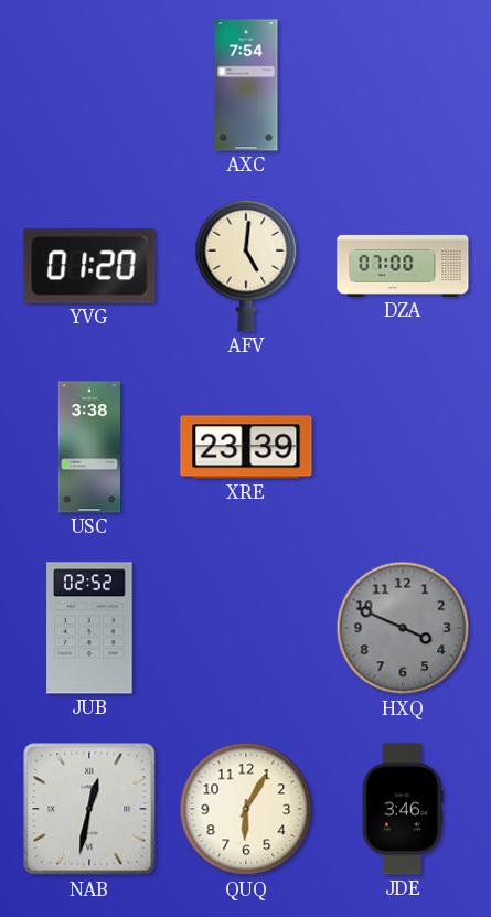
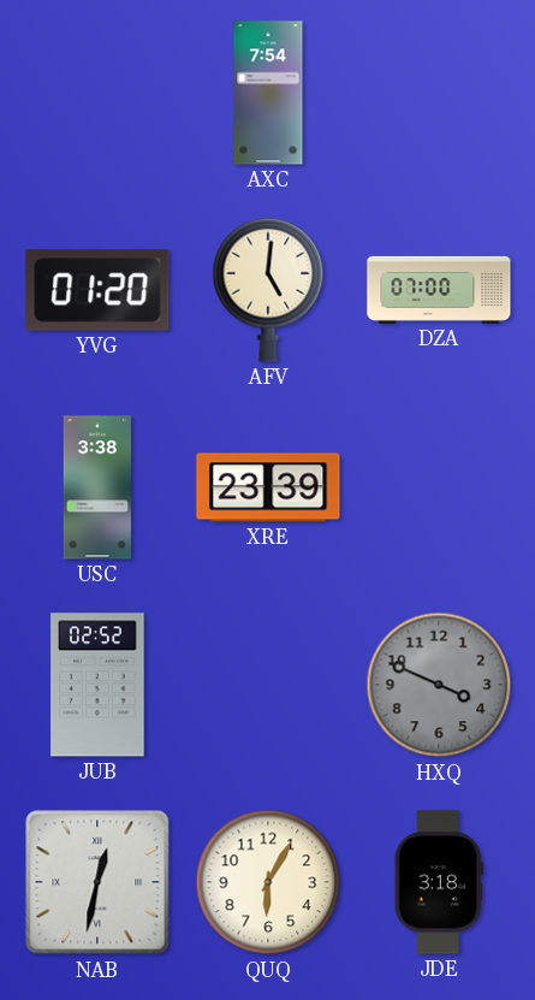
JDE: 3:46 -> 3:18 (439, 882)
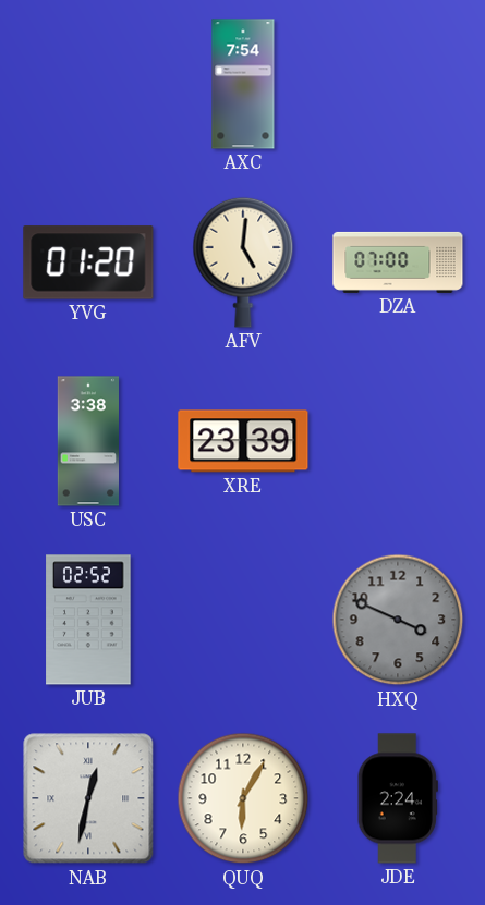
JDE: 3:18 -> 2:24 (398, 798)
